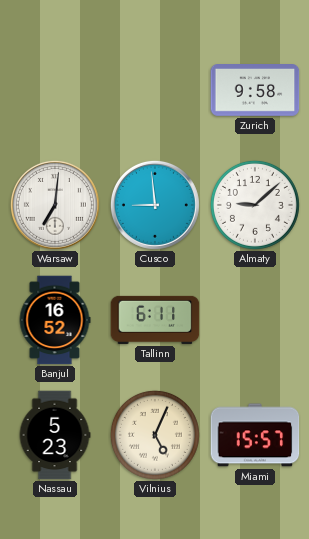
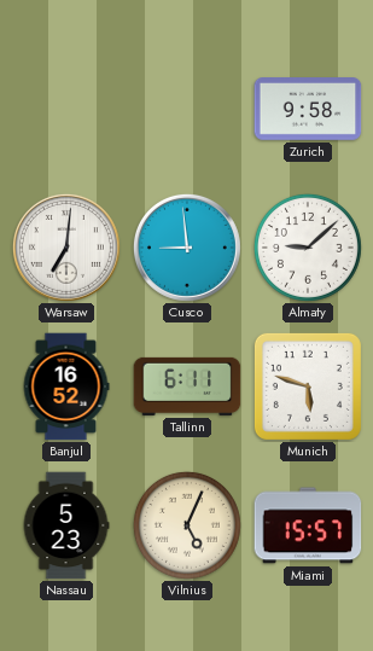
Munich: none -> 5:48 (308, 386)
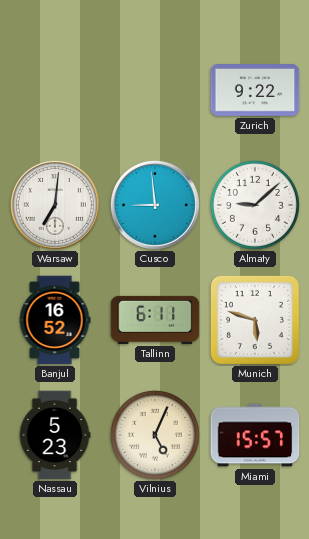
Zurich: 9:58 -> 9:22 (255, 91)
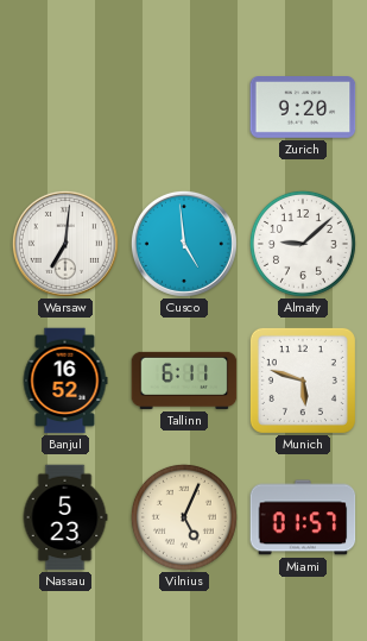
Zurich: 9:22 -> 9:20 (303, 108)
Cusco: 8:59 -> 4:59 (184, 244)
Miami: 15:57 -> 01:57 (303, 517)
